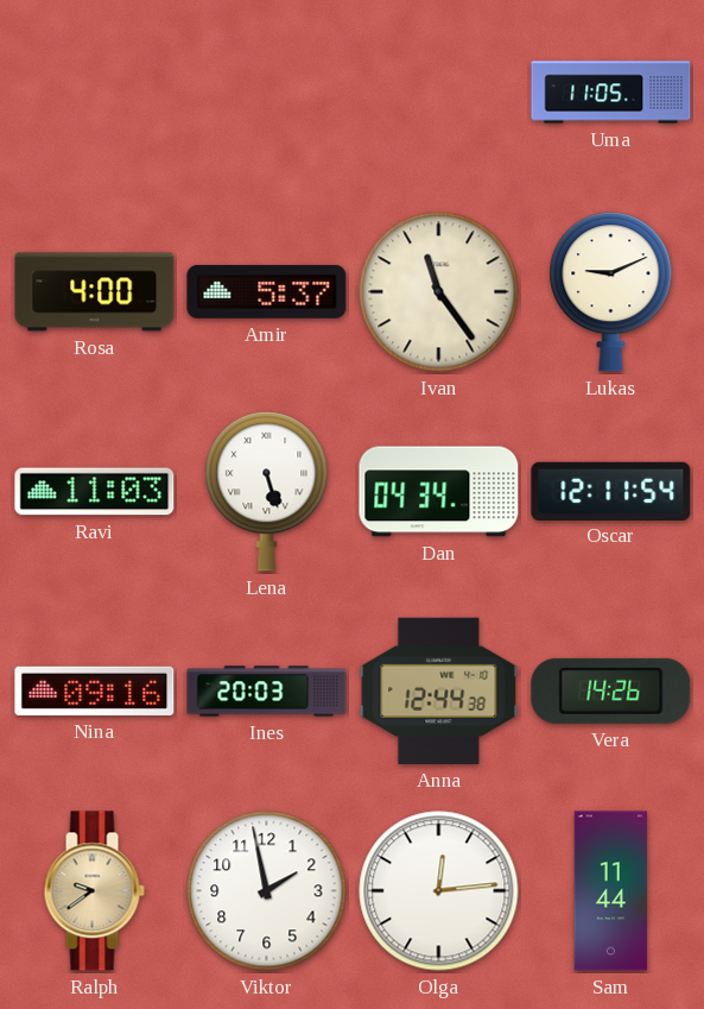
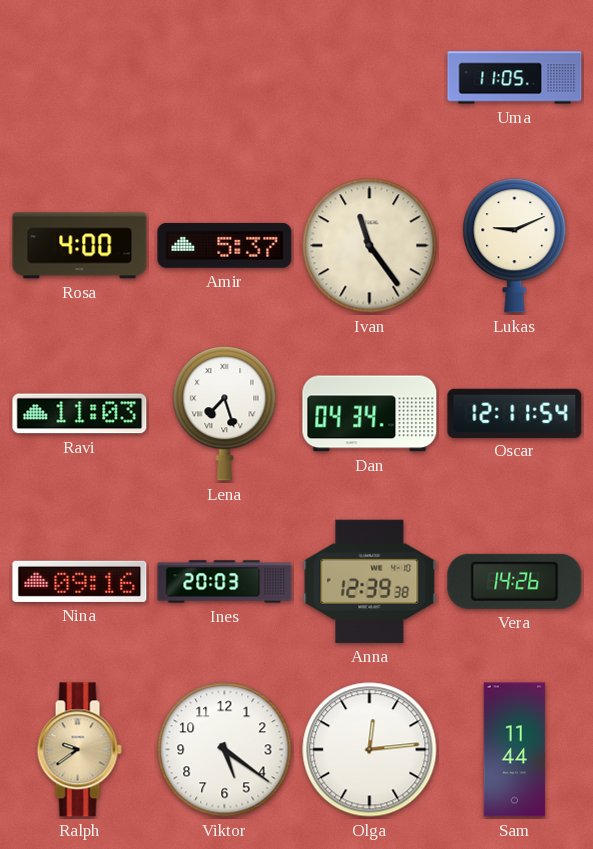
Lena: 5:27 -> 7:27 (225, 414)
Anna: 12:44 -> 12:39 (370, 581)
Viktor: 1:58 -> 5:21 (225, 750)
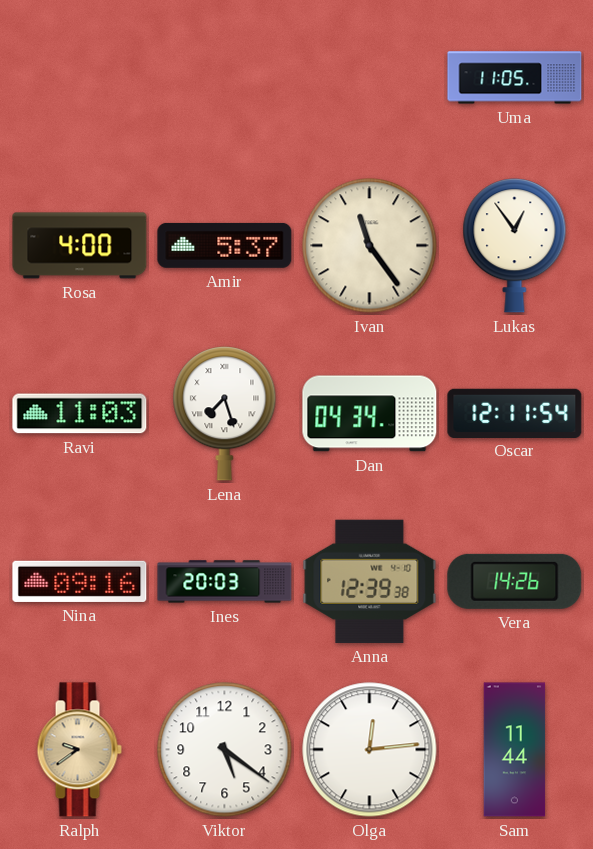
Lukas: 9:11 -> 12:54 (515, 246)
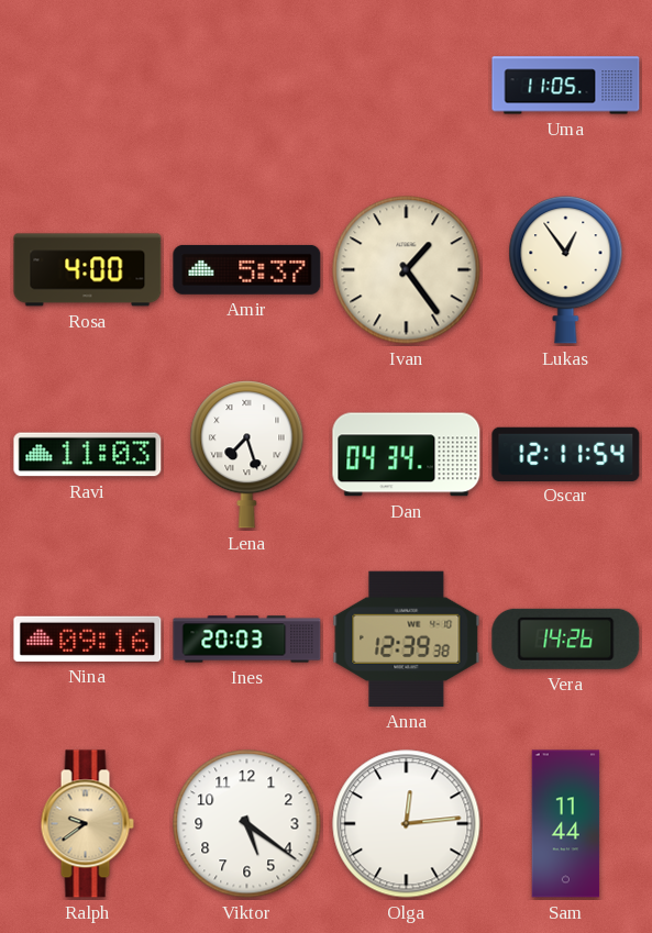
Ivan: 11:24 -> 1:24 (407, 270)
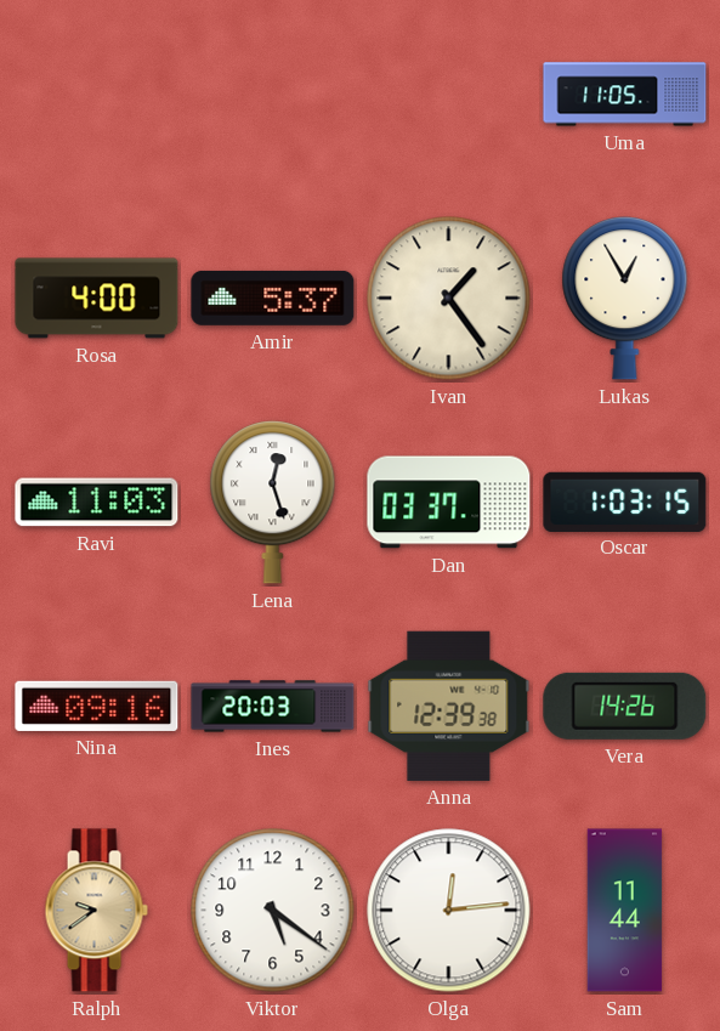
Lukas: 12:54 -> 12:55 (625, 299)
Lena: 7:27 -> 12:27 (273, 503)
Dan: 04:34 -> 03:37 (449, 503)
Oscar: 12:11 -> 1:03 (625, 502)
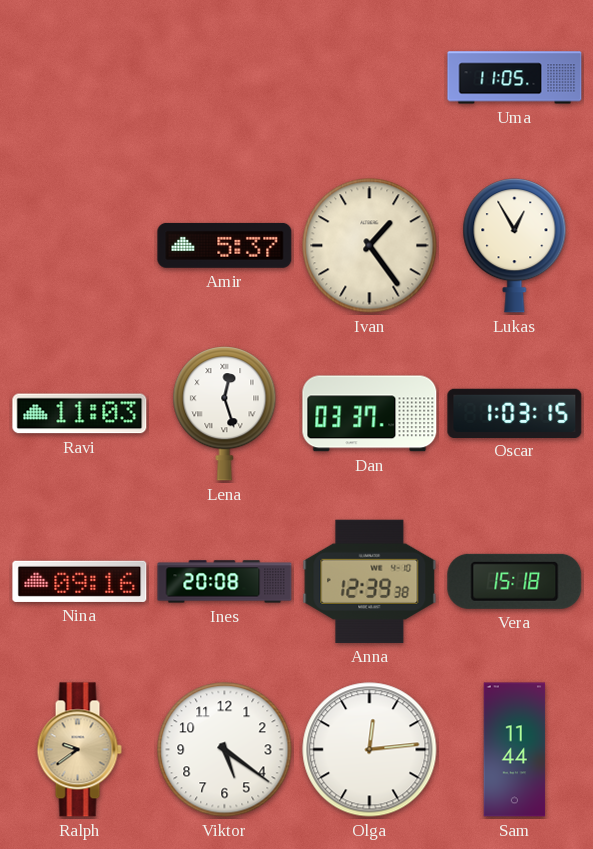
Rosa: 4:00 -> none (97, 299)
Ines: 20:03 -> 20:08 (225, 582)
Vera: 14:26 -> 15:18 (515, 581)
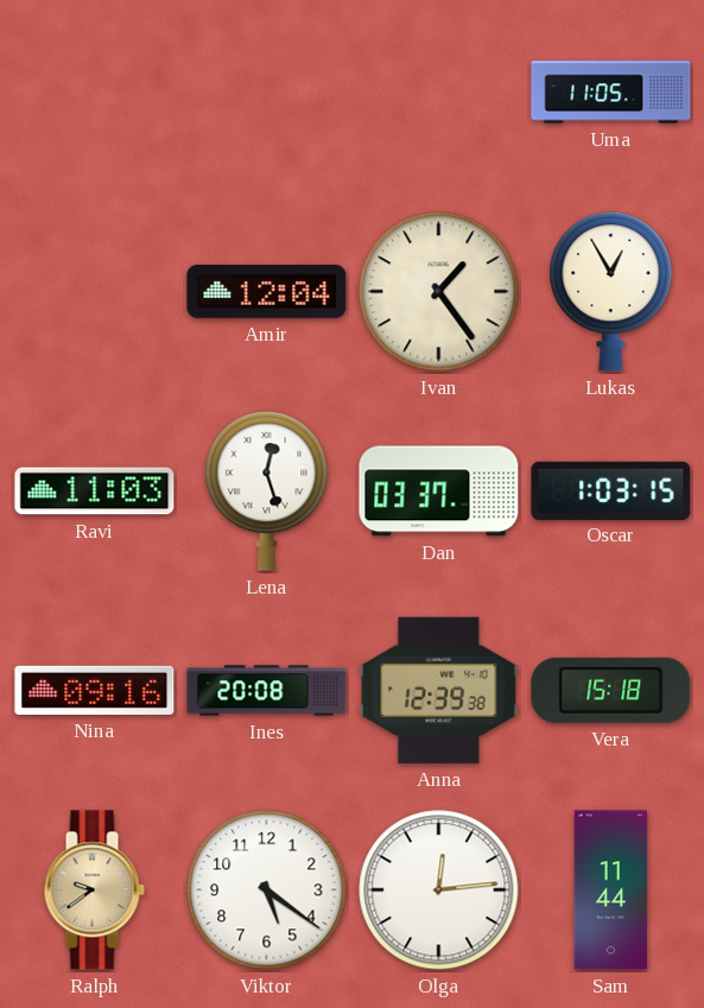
Amir: 5:37 -> 12:04 (267, 291)
